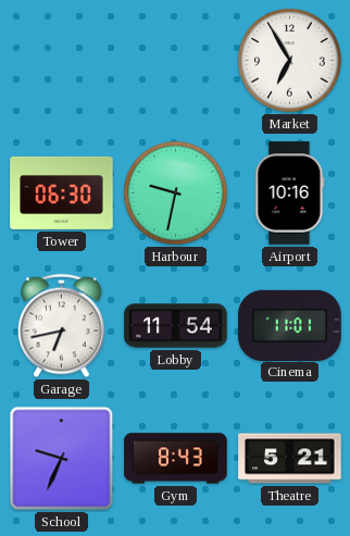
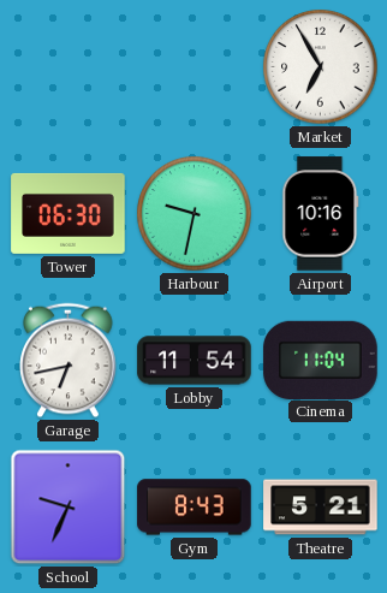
Cinema: 11:01 -> 11:04 (321, 360)
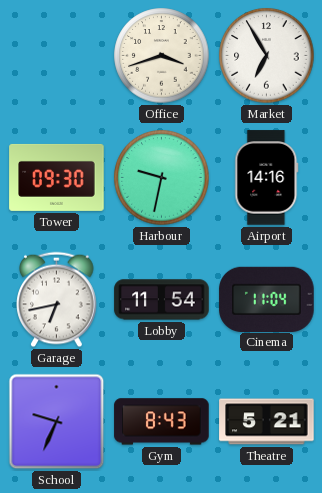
Office: none -> 3:42 (162, 56)
Tower: 06:30 -> 09:30 (57, 177)
Airport: 10:16 -> 14:16 (267, 178)
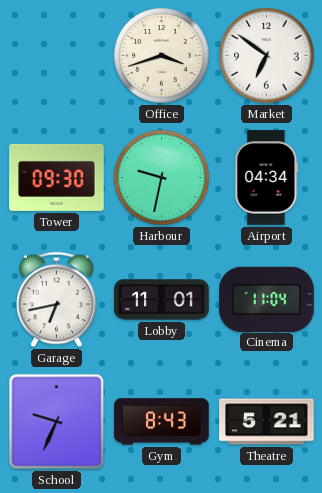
Market: 6:55 -> 6:51 (267, 56)
Airport: 14:16 -> 04:34 (267, 178)
Lobby: 11:54 -> 11:01 (162, 300)
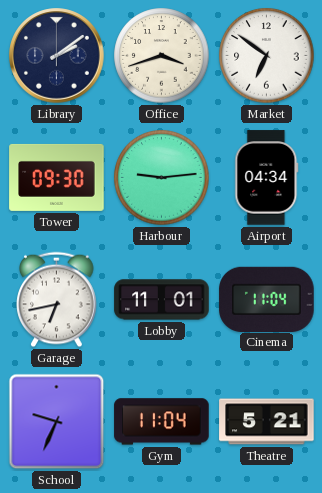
Library: none -> 2:09 (57, 56)
Harbour: 9:32 -> 9:14 (162, 178)
Gym: 8:43 -> 11:04 (162, 422)
